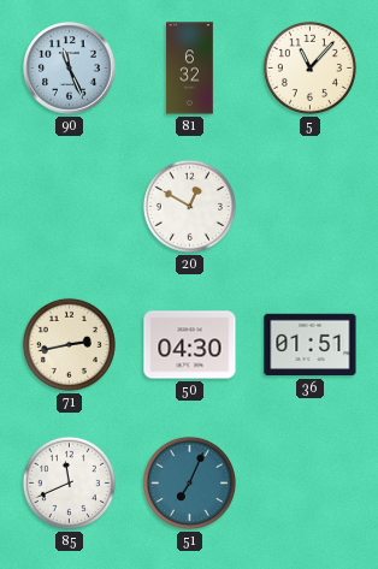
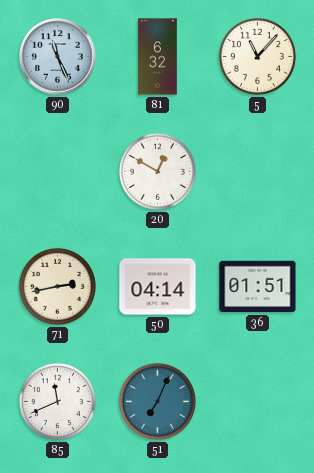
50: 04:30 -> 04:14 (158, 287)
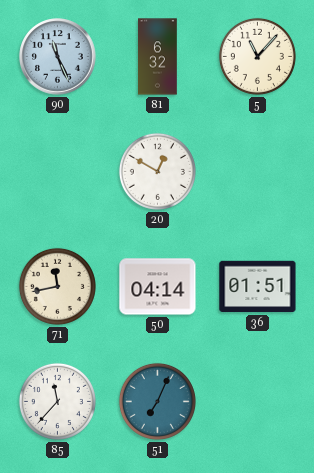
71: 2:43 -> 11:43 (57, 286)
85: 11:41 -> 11:37 (57, 401)
